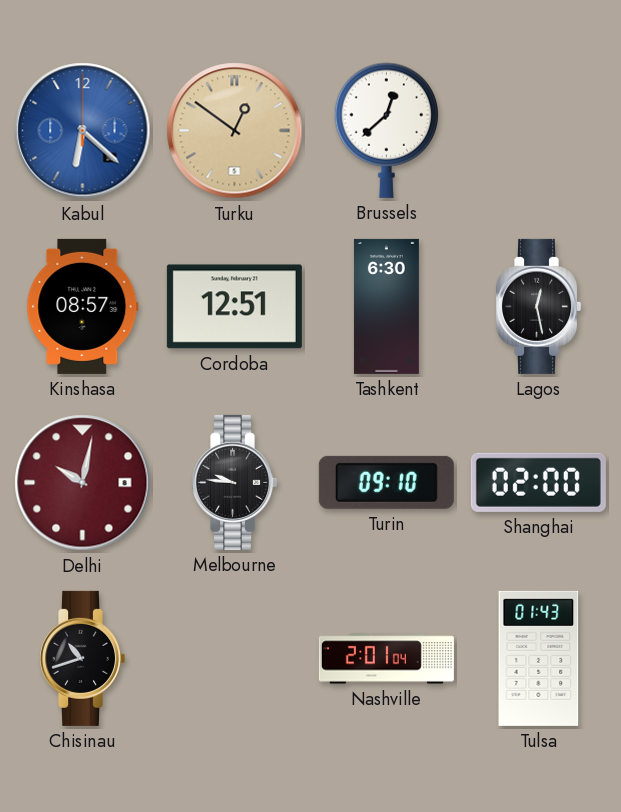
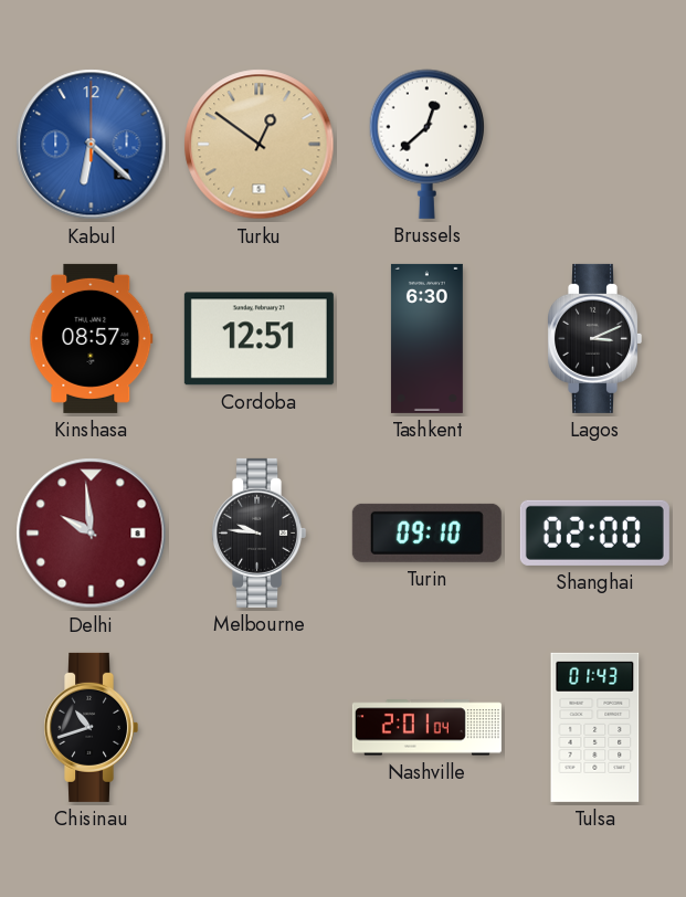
Lagos: 12:28 -> 3:11 (595, 338)
Delhi: 10:02 -> 9:59 (92, 534)
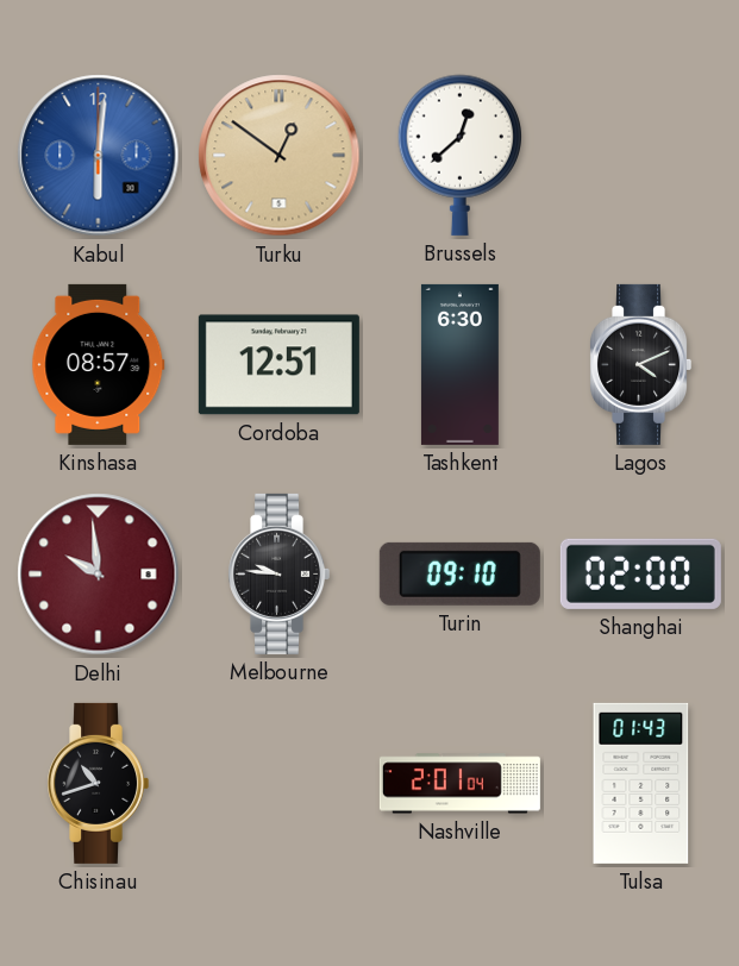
Kabul: 6:22 -> 6:01 (99, 156)
Lagos: 3:11 -> 4:11 (641, 364)
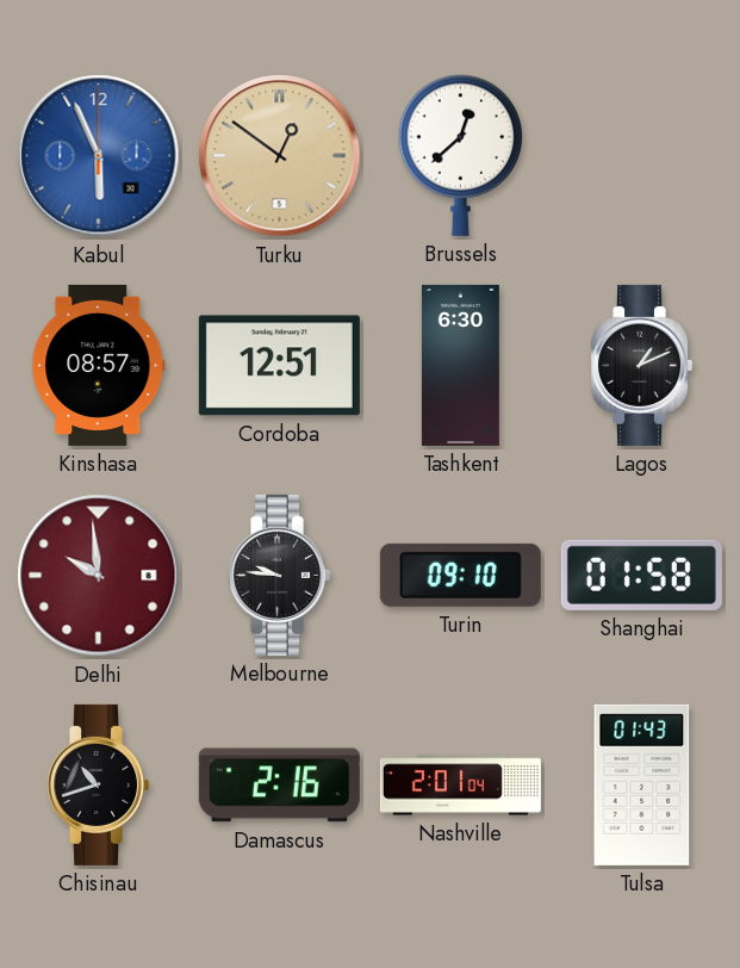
Kabul: 6:01 -> 5:56 (99, 156)
Lagos: 4:11 -> 1:11 (642, 365)
Shanghai: 02:00 -> 01:58 (641, 575)
Damascus: none -> 2:16 (279, 786)
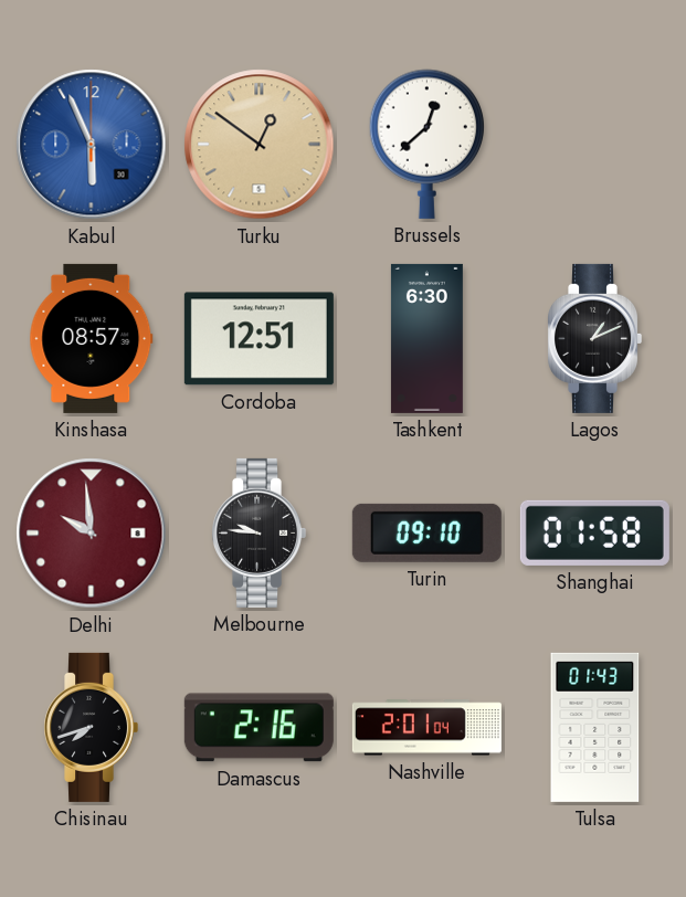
Chisinau: 10:42 -> 7:42 (92, 727)
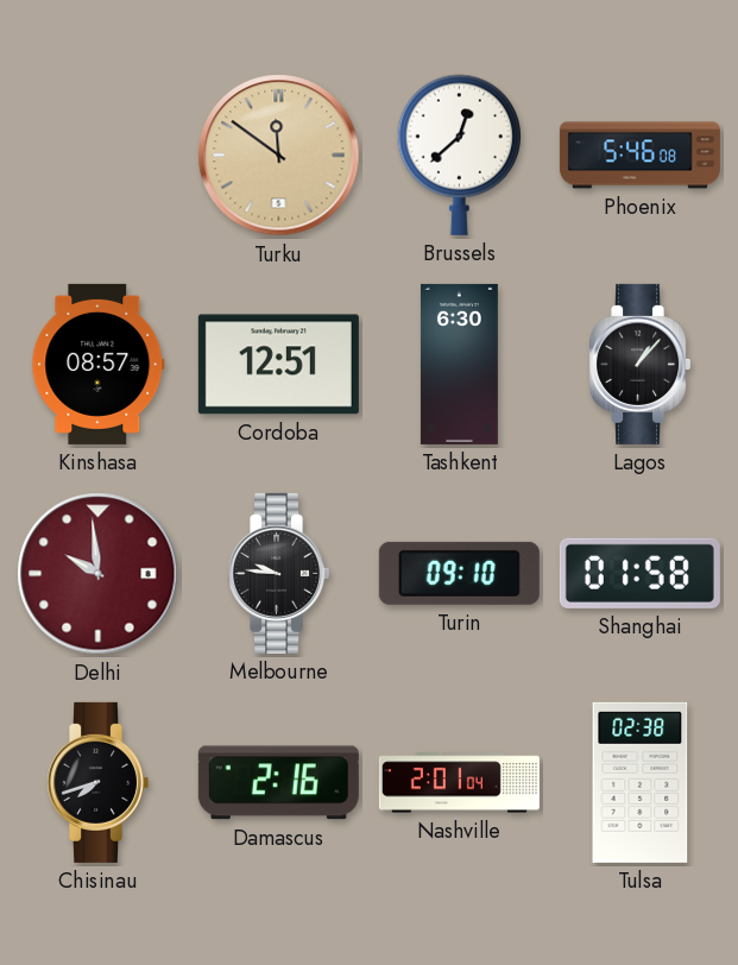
Kabul: 5:56 -> none (92, 145)
Turku: 12:51 -> 11:51 (279, 156)
Phoenix: none -> 5:46 (639, 156)
Lagos: 1:11 -> 1:07 (641, 364)
Tulsa: 01:43 -> 02:38 (641, 782)
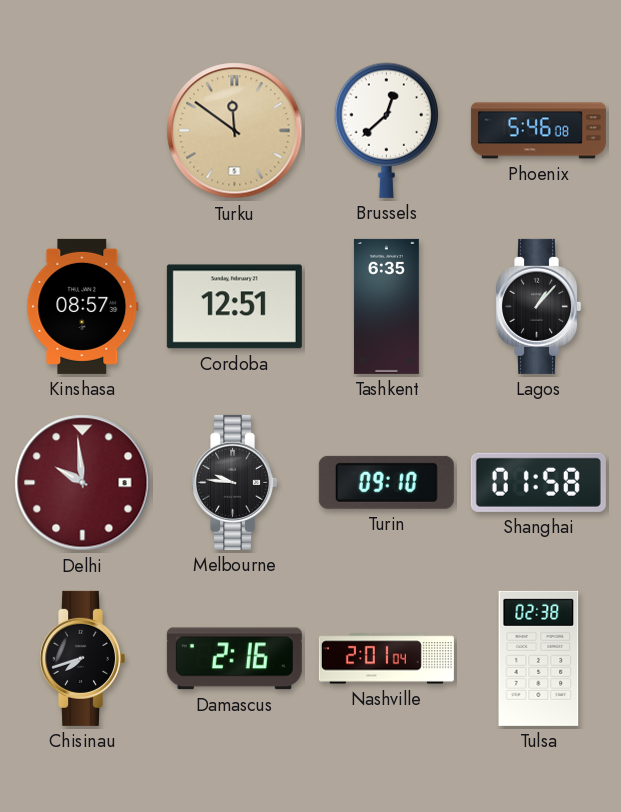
Tashkent: 6:30 -> 6:35 (386, 306)
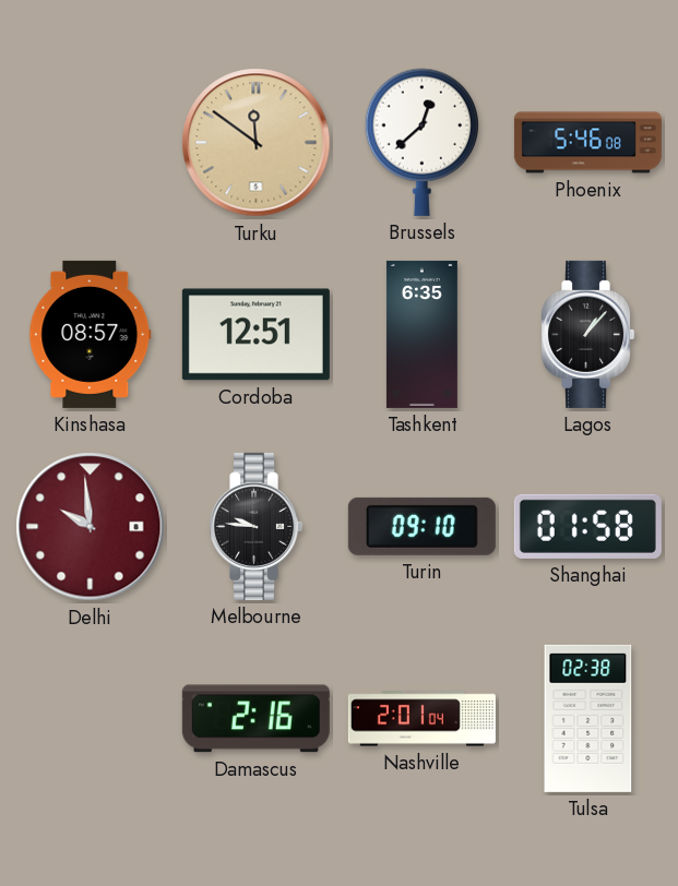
Chisinau: 7:42 -> none (83, 658)
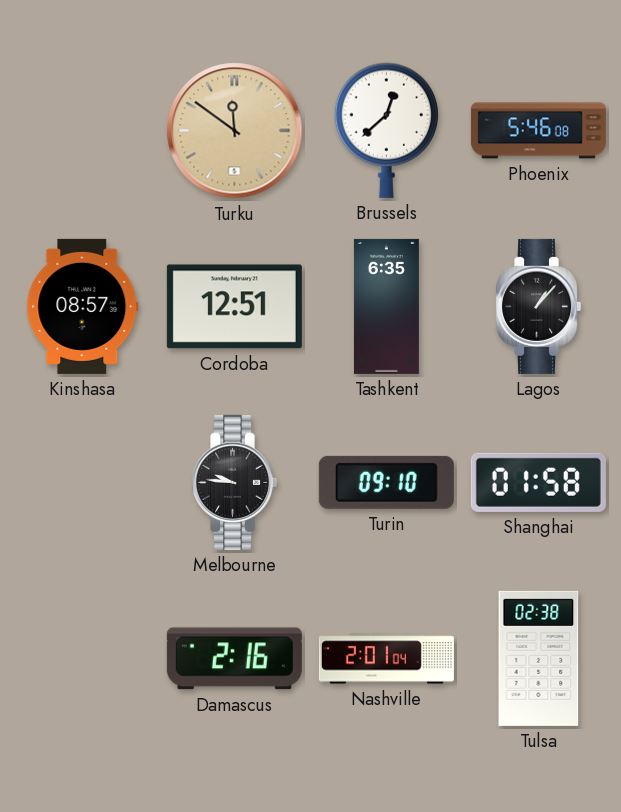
Delhi: 9:59 -> none (91, 527)
